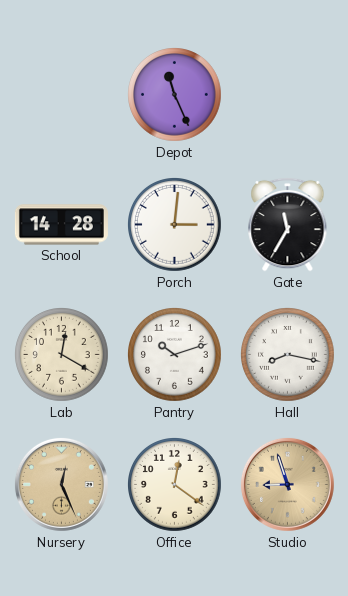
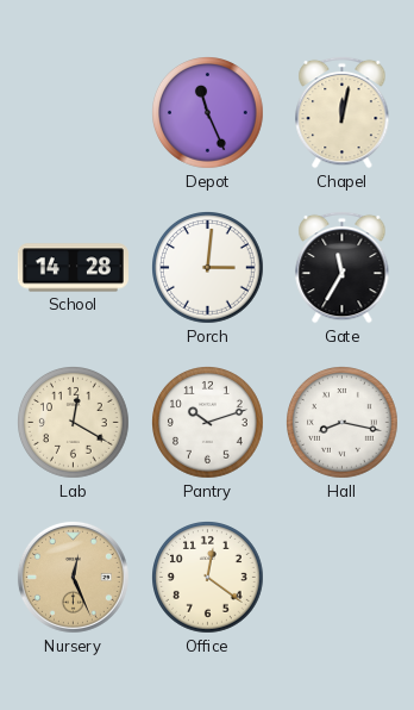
Chapel: none -> 12:02 (343, 112)
Studio: 8:57 -> none (287, 484)
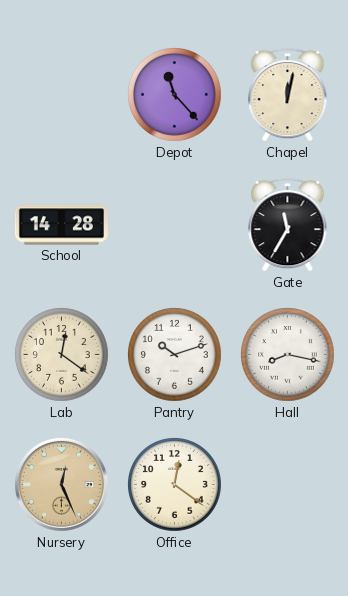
Depot: 11:26 -> 11:23 (175, 95)
Porch: 3:01 -> none (208, 268)
Lab: 12:20 -> 12:21 (62, 355)
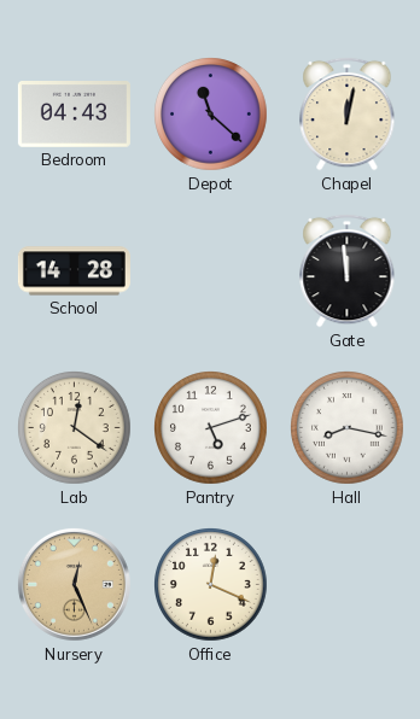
Bedroom: none -> 04:43 (74, 115)
Depot: 11:23 -> 11:22 (211, 115)
Gate: 11:35 -> 11:59 (348, 270)
Pantry: 10:12 -> 5:12 (211, 428)
Office: 12:21 -> 12:19 (211, 585)
